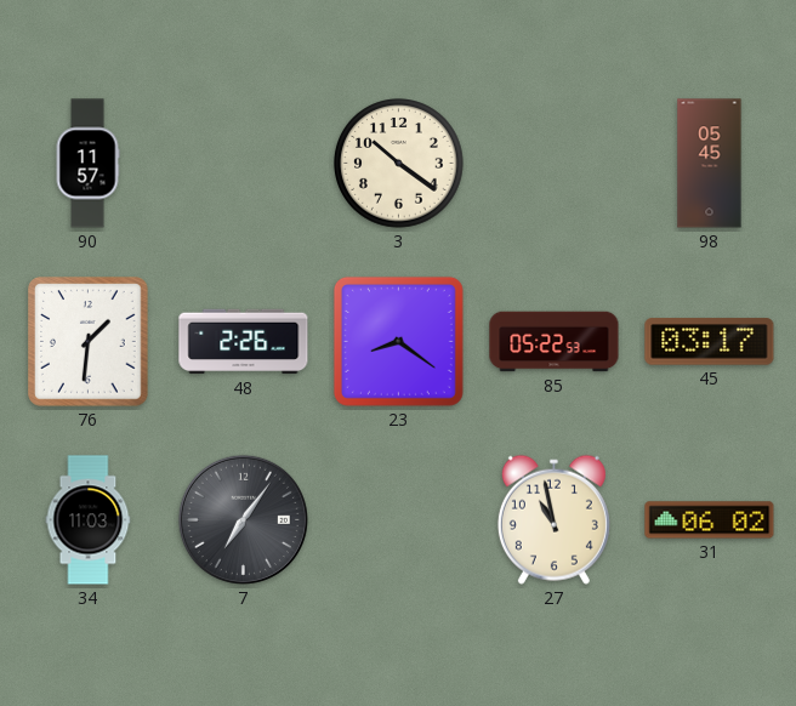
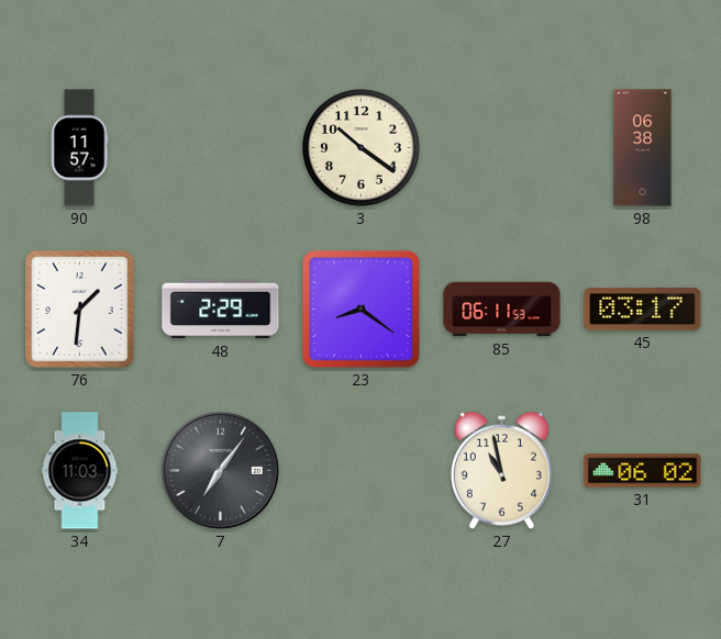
98: 05:45 -> 06:38 (643, 148)
48: 2:26 -> 2:29 (221, 310)
85: 05:22 -> 06:11 (502, 310)
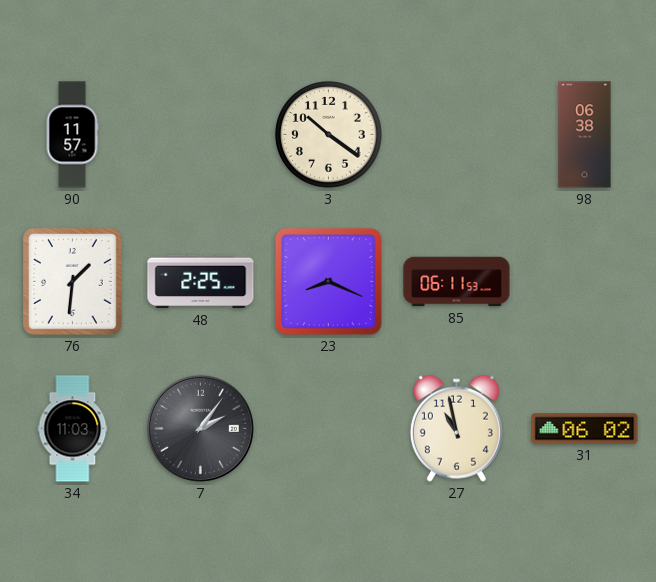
48: 2:29 -> 2:25 (201, 282)
23: 8:21 -> 8:19 (328, 281)
45: 03:17 -> none (643, 310)
7: 7:06 -> 2:06 (200, 428)
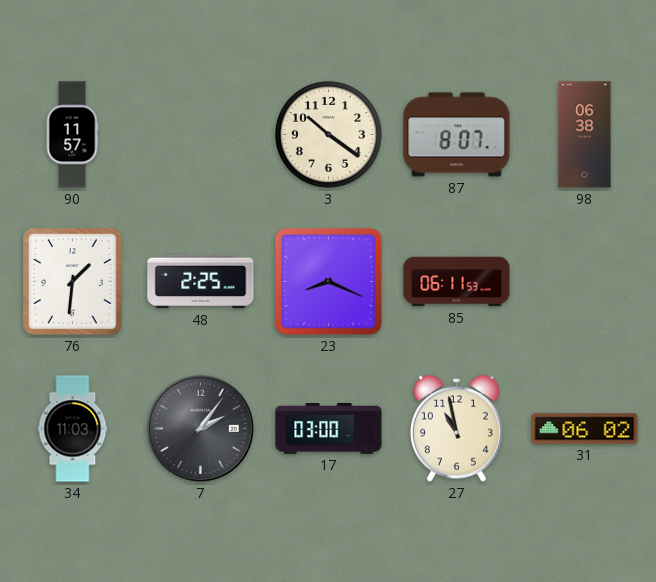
87: none -> 8:07 (457, 135)
17: none -> 03:00 (329, 429)
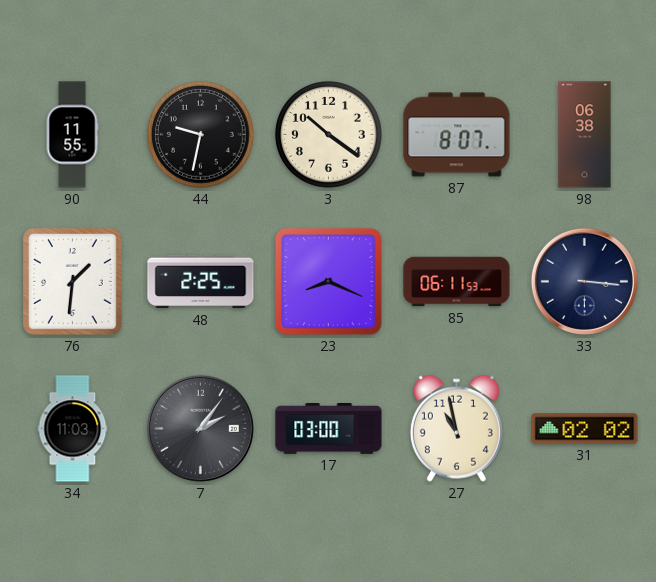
90: 11:57 -> 11:55 (72, 135)
44: none -> 9:32 (201, 135)
33: none -> 3:16 (584, 281)
31: 06:02 -> 02:02 (585, 429)
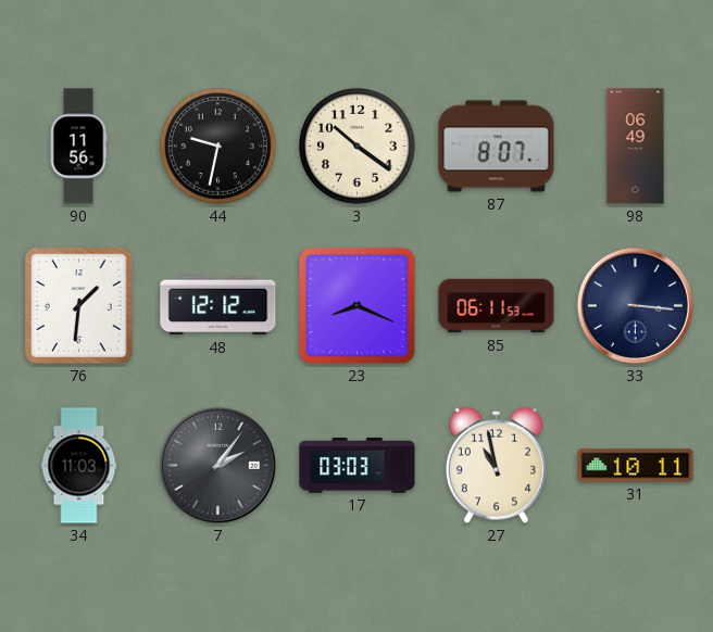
90: 11:55 -> 11:56 (78, 147)
98: 06:38 -> 06:49 (636, 147)
48: 2:25 -> 12:12 (218, 306)
17: 03:00 -> 03:03 (358, 466)
31: 02:02 -> 10:11 (636, 466)
